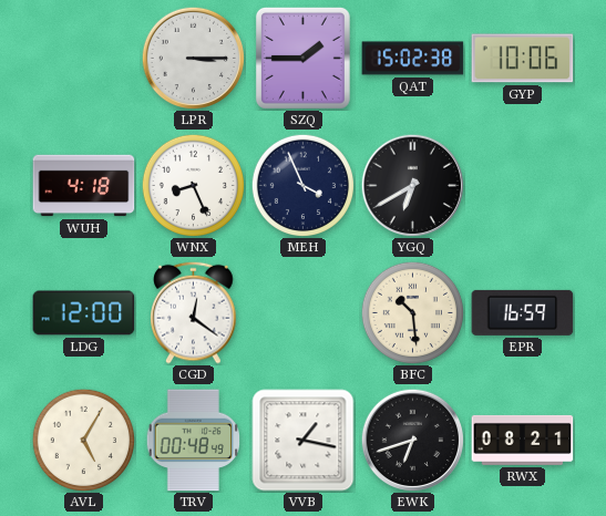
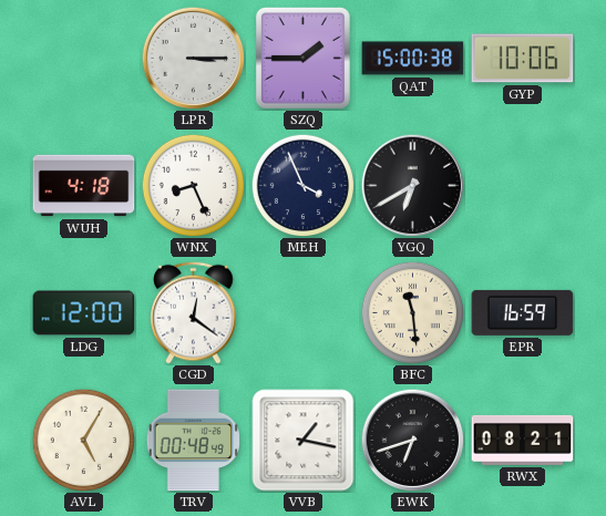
QAT: 15:02 -> 15:00 (413, 59)
BFC: 10:29 -> 11:29 (412, 312)
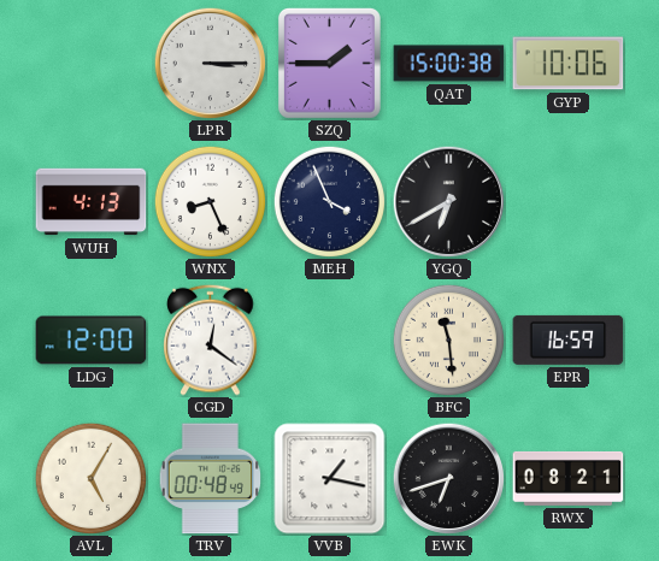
WUH: 4:18 -> 4:13 (92, 202)
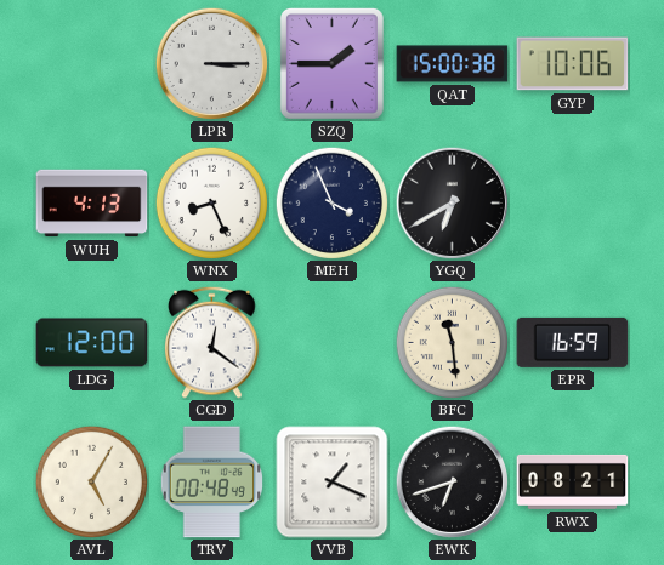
VVB: 1:17 -> 1:19 (333, 483)
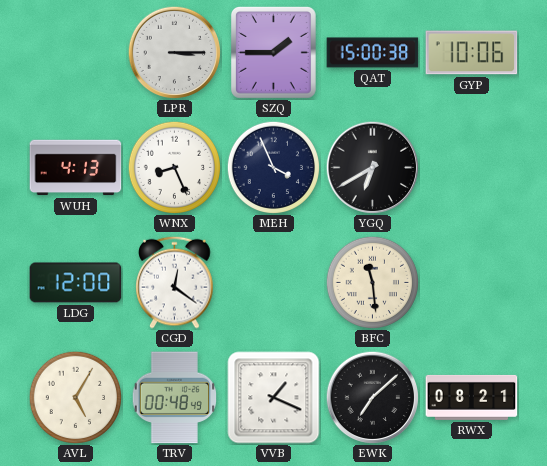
EPR: 16:59 -> none (573, 342)
EWK: 6:42 -> 7:08 (372, 397)
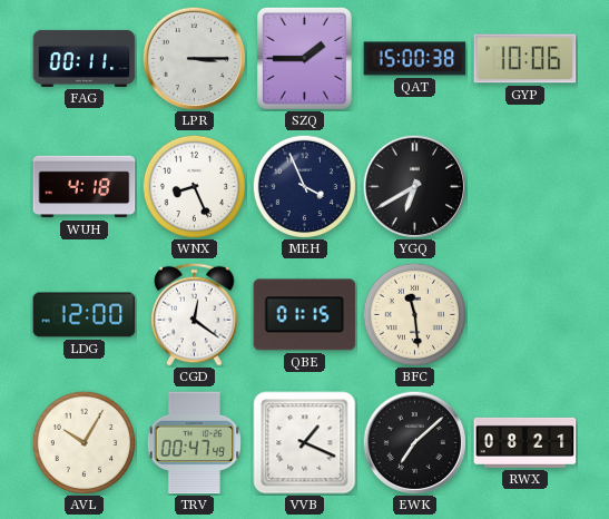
FAG: none -> 00:11 (85, 58)
WUH: 4:13 -> 4:18 (85, 187)
QBE: none -> 01:15 (305, 315)
AVL: 5:05 -> 10:05 (84, 442)
TRV: 00:48 -> 00:47 (194, 443)
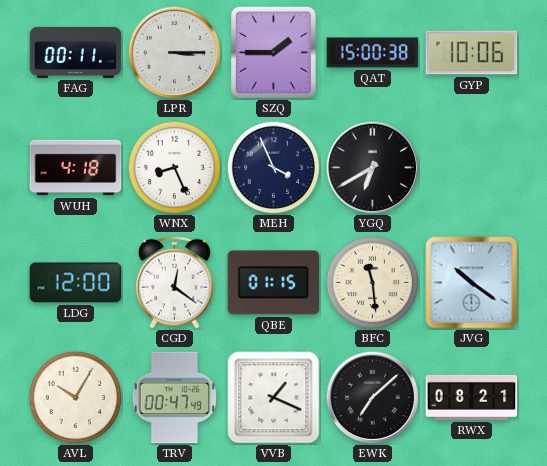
JVG: none -> 10:21 (472, 283)
